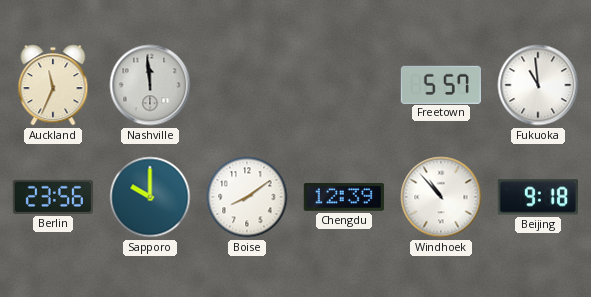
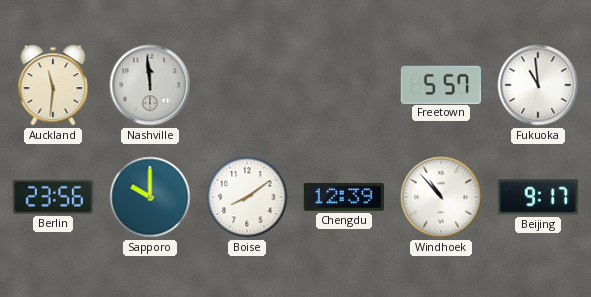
Auckland: 11:34 -> 11:31 (53, 85)
Beijing: 9:18 -> 9:17 (538, 197)
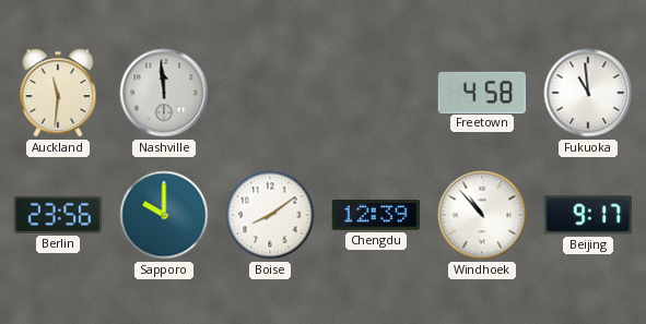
Freetown: 5:57 -> 4:58 (482, 92)
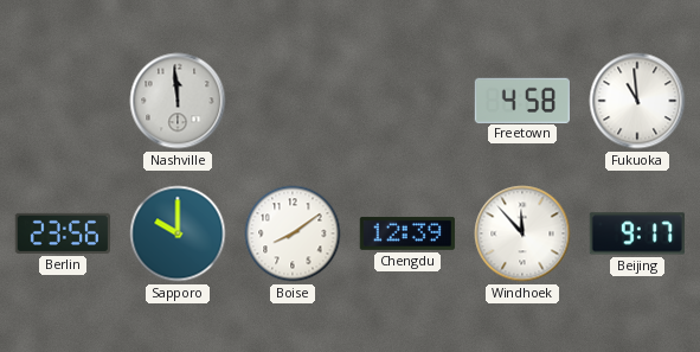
Auckland: 11:31 -> none (58, 93)
Windhoek: 10:53 -> 11:53 (522, 233)
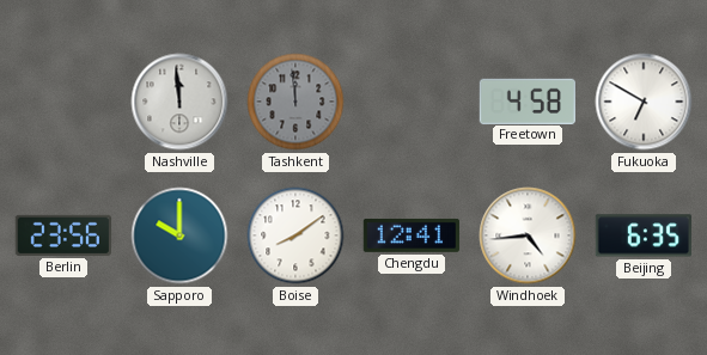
Tashkent: none -> 11:59 (295, 102)
Fukuoka: 10:59 -> 6:50 (644, 102)
Chengdu: 12:39 -> 12:41 (412, 235)
Windhoek: 11:53 -> 4:44 (528, 235)
Beijing: 9:17 -> 6:35 (644, 235)
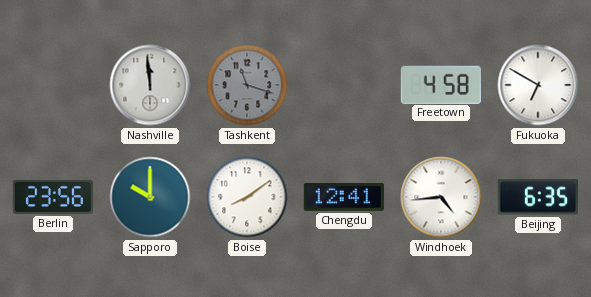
Tashkent: 11:59 -> 11:18 (247, 85)
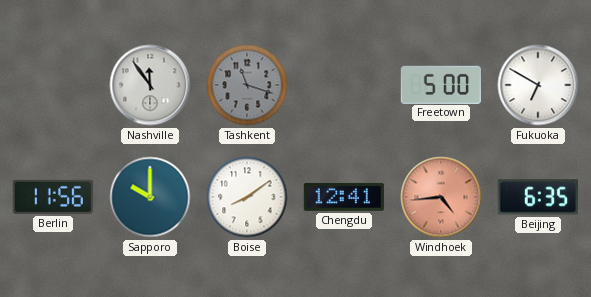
Nashville: 11:59 -> 11:54 (150, 85)
Freetown: 4:58 -> 5:00 (441, 84)
Berlin: 23:56 -> 11:56 (52, 197)
Windhoek dial: white -> salmon (441, 197)
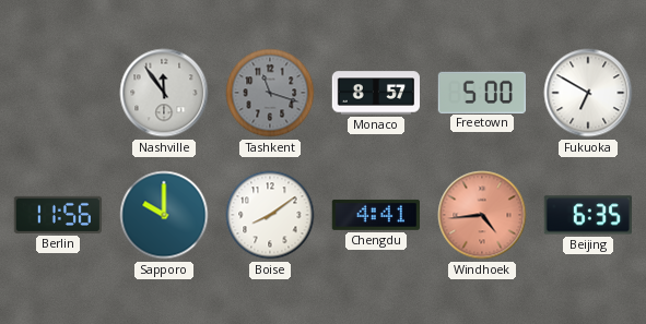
Monaco: none -> 8:57 (375, 93)
Chengdu: 12:41 -> 4:41 (376, 215)
